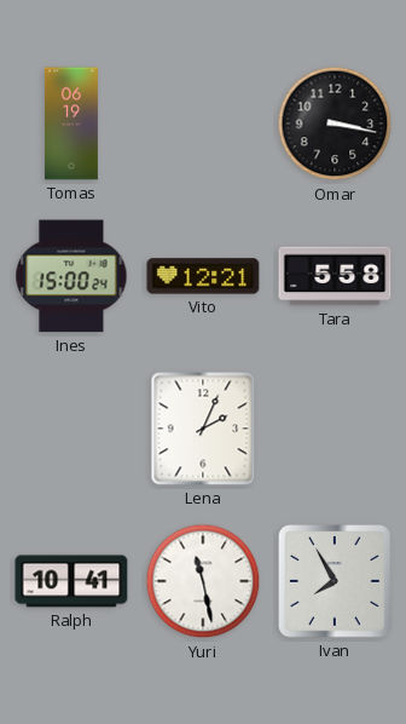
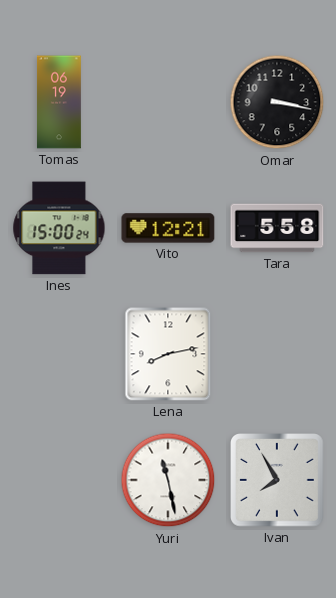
Lena: 2:04 -> 8:13 (168, 354)
Ralph: 10:41 -> none (71, 581)
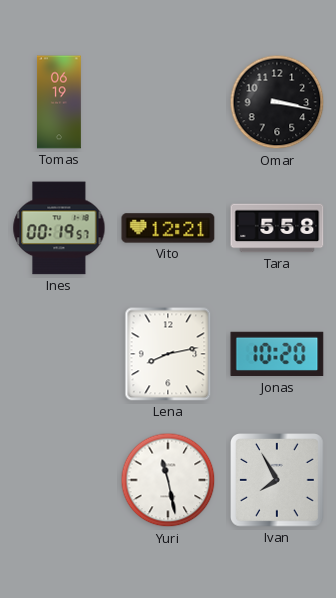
Ines: 15:00 -> 00:19 (59, 228)
Jonas: none -> 10:20 (277, 354)
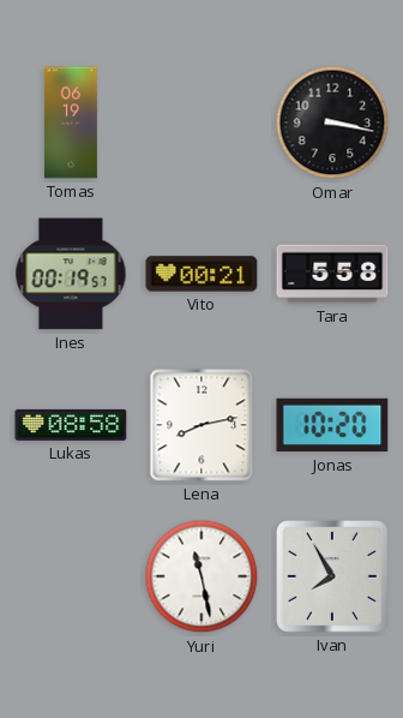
Vito: 12:21 -> 00:21 (201, 274)
Lukas: none -> 08:58 (71, 425)
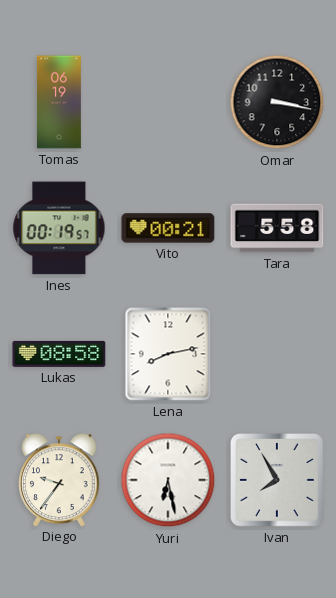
Jonas: 10:20 -> none (332, 425)
Diego: none -> 9:36 (59, 480)
Yuri: 11:28 -> 6:28 (168, 480)
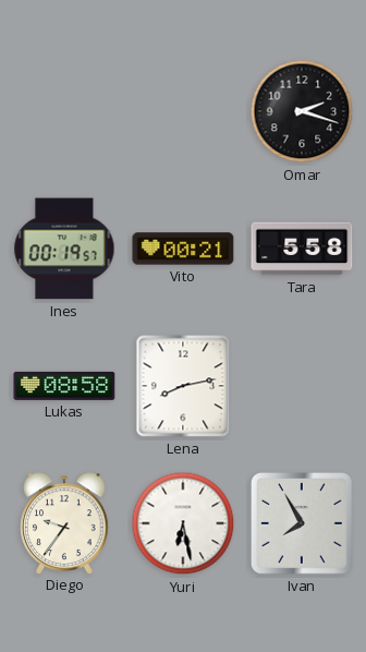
Tomas: 06:19 -> none (59, 102)
Omar: 3:17 -> 2:18 (302, 111)
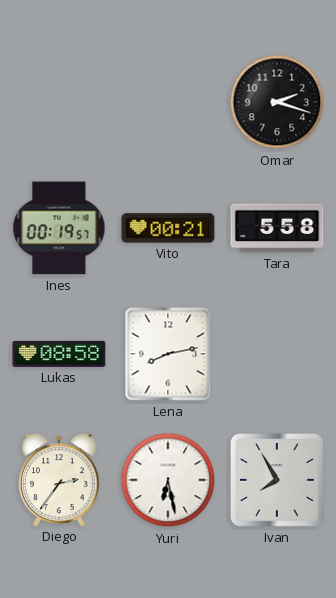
Diego: 9:36 -> 2:36 (59, 480)
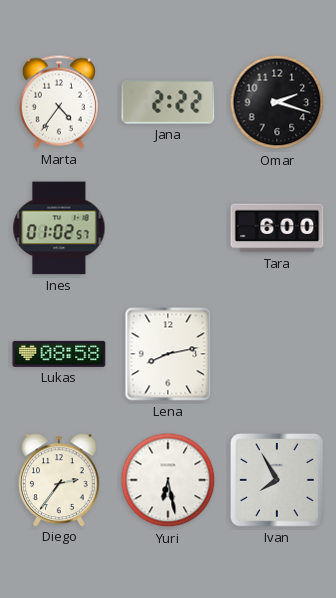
Marta: none -> 4:36 (59, 102)
Jana: none -> 2:22 (168, 102)
Ines: 00:19 -> 01:02 (59, 228)
Vito: 00:21 -> none (168, 228)
Tara: 5:58 -> 6:00 (277, 228)
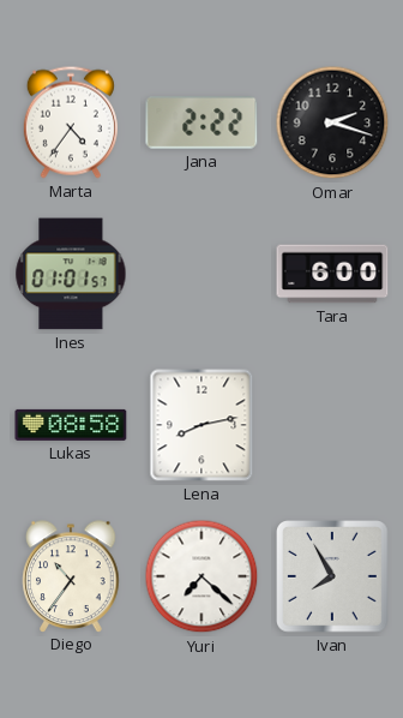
Ines: 01:02 -> 01:01 (71, 274)
Diego: 2:36 -> 10:36 (71, 576)
Yuri: 6:28 -> 7:22 (201, 576)
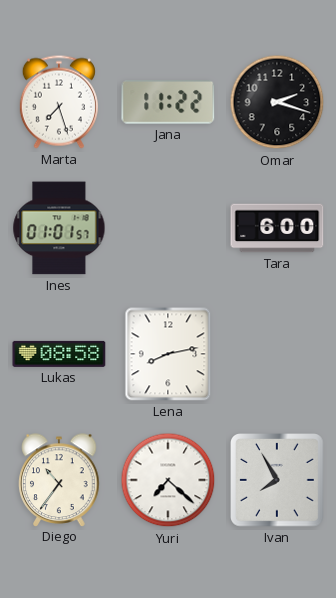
Marta: 4:36 -> 7:27 (59, 102)
Jana: 2:22 -> 11:22 (168, 102)
